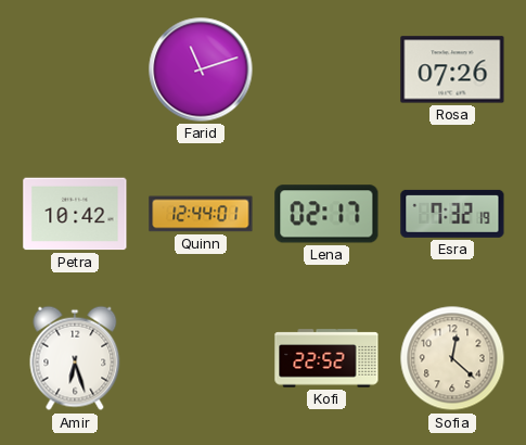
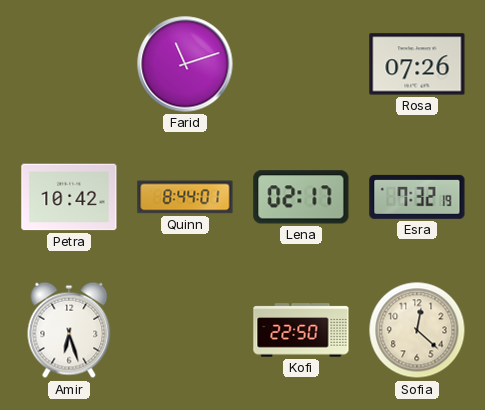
Quinn: 12:44 -> 8:44 (185, 197)
Kofi: 22:52 -> 22:50 (301, 330)
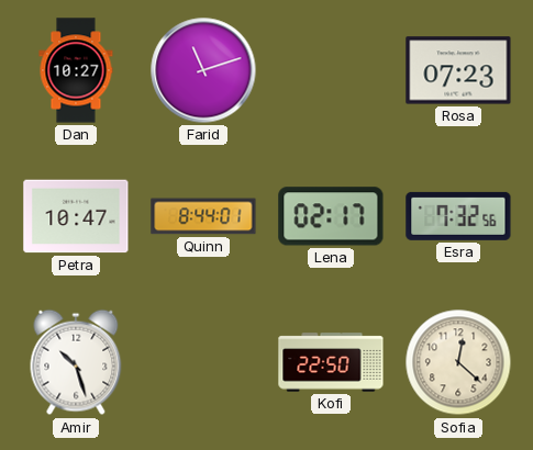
Dan: none -> 10:27 (76, 70)
Rosa: 07:26 -> 07:23 (458, 70)
Petra: 10:42 -> 10:47 (76, 216)
Esra: 7:32:19 -> 7:32:56 (458, 216)
Amir: 6:27 -> 10:27 (76, 362)
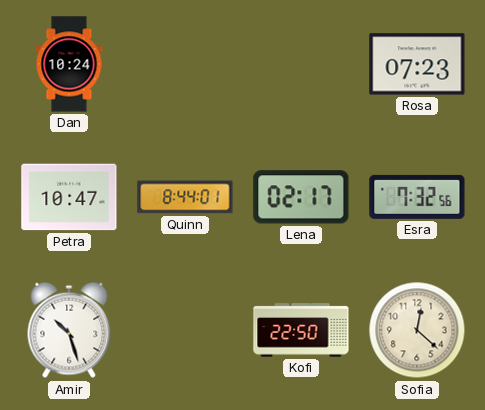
Dan: 10:27 -> 10:24 (69, 64)
Farid: 11:12 -> none (203, 70)
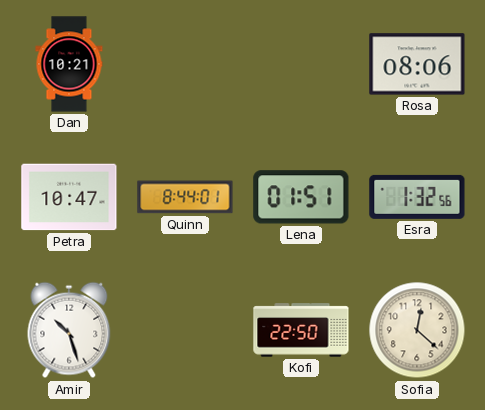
Dan: 10:24 -> 10:21 (69, 64)
Rosa: 07:23 -> 08:06 (417, 64)
Lena: 02:17 -> 01:51 (301, 197)
Esra: 7:32 -> 1:32 (417, 197)
